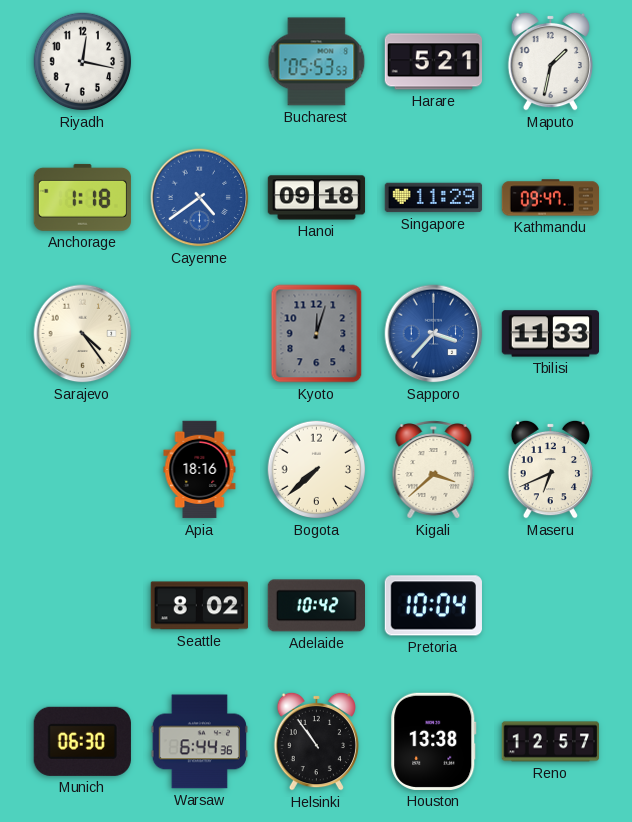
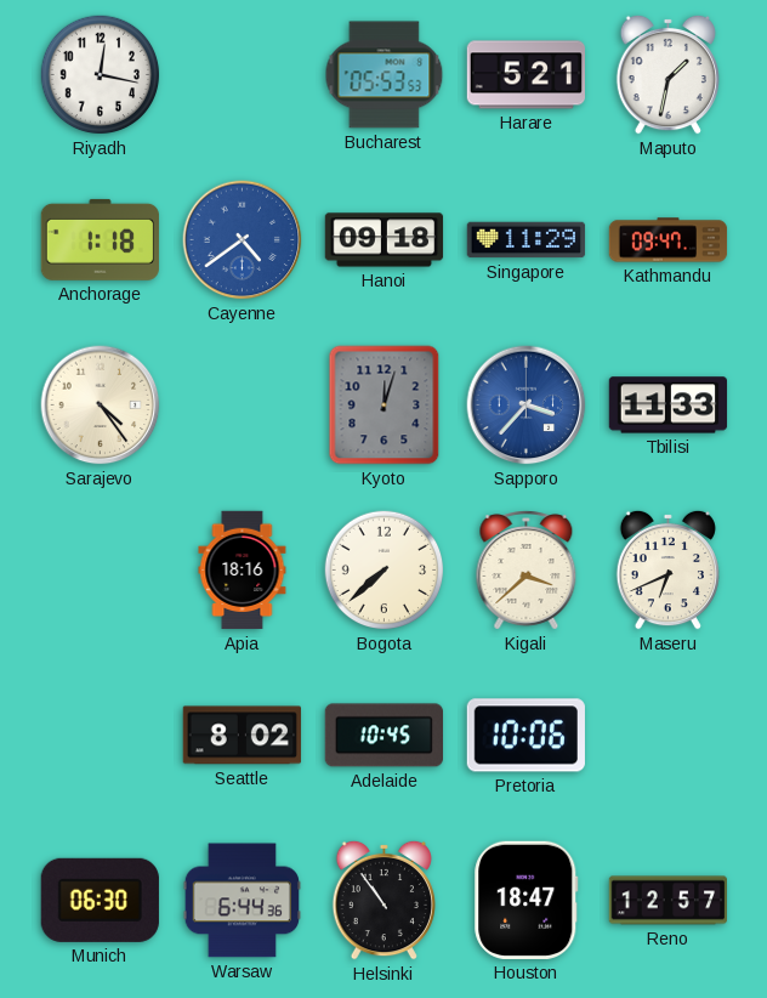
Adelaide: 10:42 -> 10:45 (383, 736)
Pretoria: 10:04 -> 10:06 (525, 736)
Houston: 13:38 -> 18:47 (527, 900)
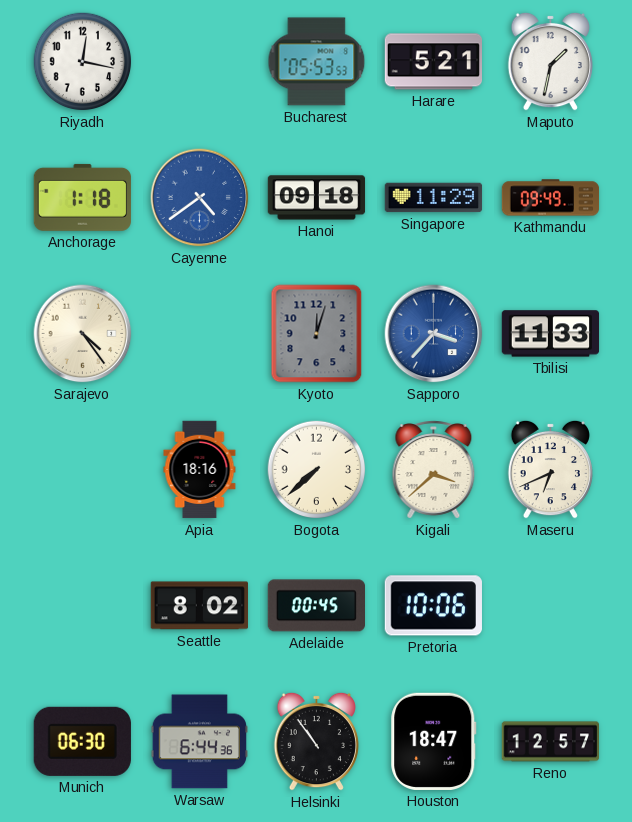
Kathmandu: 09:47 -> 09:49 (551, 198)
Adelaide: 10:45 -> 00:45 (316, 606)
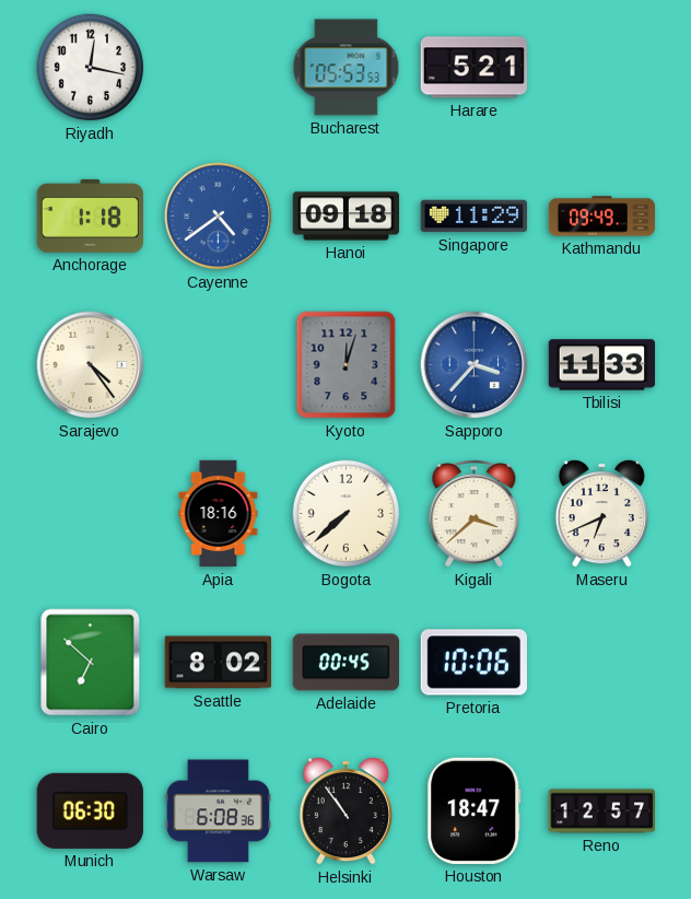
Maputo: 1:32 -> none (550, 61)
Cairo: none -> 6:52 (91, 663)
Warsaw: 6:44 -> 6:08 (218, 812)
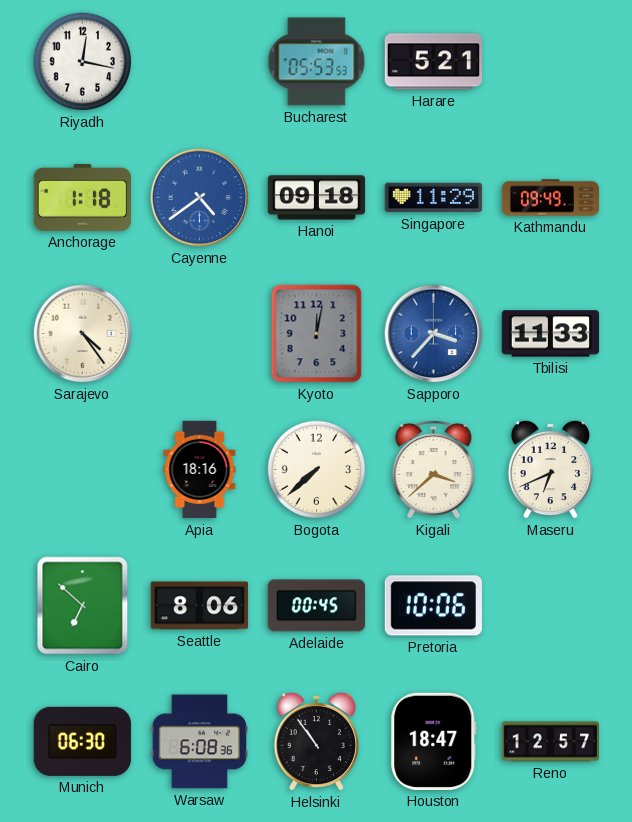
Kyoto: 12:03 -> 12:02 (317, 334)
Seattle: 8:02 -> 8:06 (199, 606)
